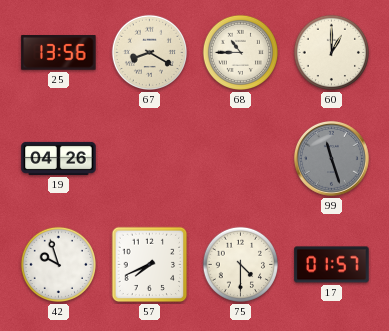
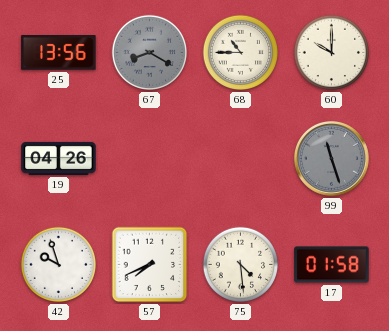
67 dial: cream -> grey (150, 53)
60: 1:00 -> 10:00 (332, 53)
75: 4:30 -> 4:29 (241, 265)
17: 01:57 -> 01:58 (332, 265)
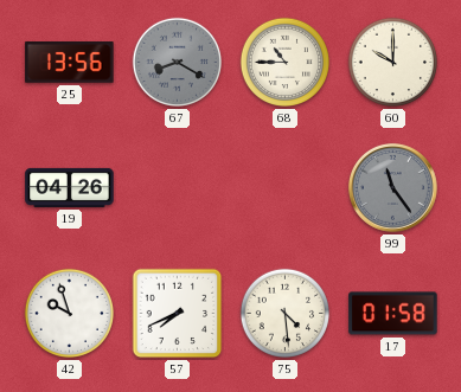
99: 11:27 -> 11:24 (392, 188)
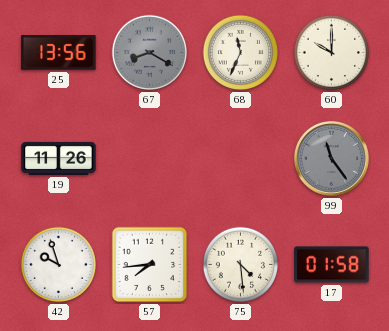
68: 10:45 -> 11:34 (241, 53)
19: 04:26 -> 11:26 (59, 158)
57: 7:41 -> 7:44 (150, 265)
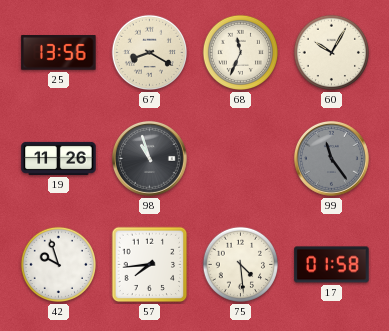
67 dial: grey -> cream (150, 53)
60: 10:00 -> 10:05 (332, 53)
98: none -> 10:57 (149, 159)
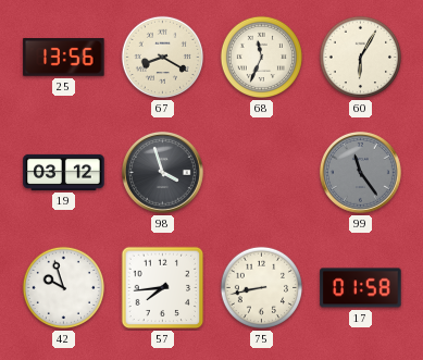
60: 10:05 -> 6:05 (361, 58)
19: 11:26 -> 03:12 (64, 172)
98: 10:57 -> 3:57 (162, 173)
75: 4:29 -> 8:43 (262, 288)
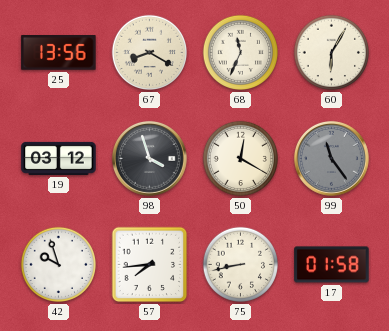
50: none -> 12:20 (241, 159)
